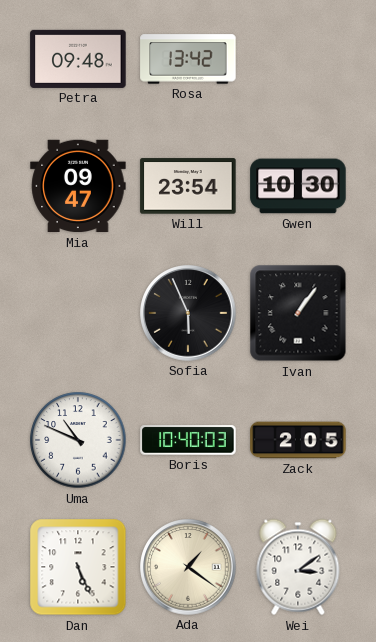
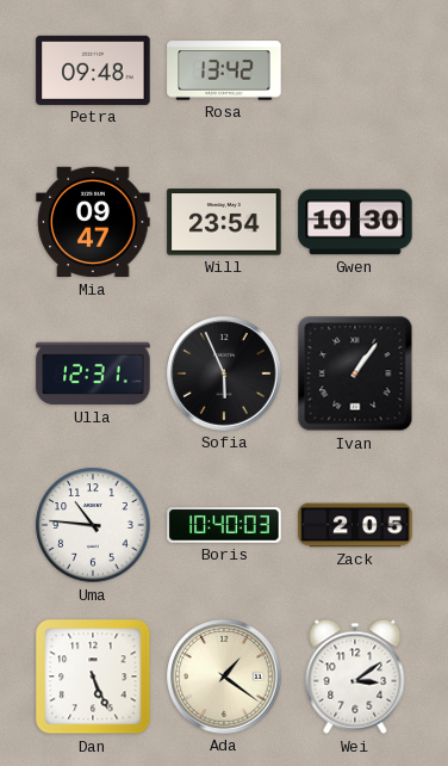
Ulla: none -> 12:31 (93, 373)
Uma: 10:49 -> 10:46 (93, 525)
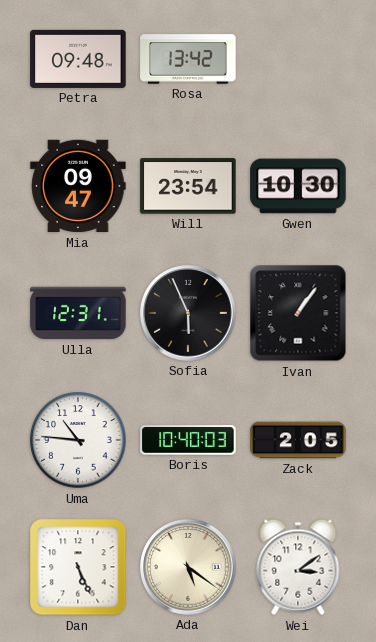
Ada: 1:21 -> 5:21 (188, 567)
